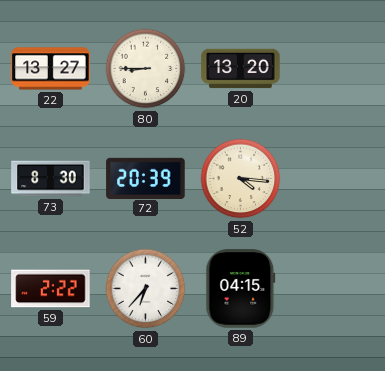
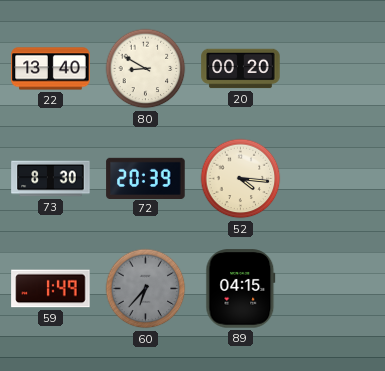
22: 13:27 -> 13:40 (51, 69)
80: 8:45 -> 8:50 (146, 69)
20: 13:20 -> 00:20 (241, 69)
59: 2:22 -> 1:49 (51, 289)
60 dial: white -> grey (146, 289)
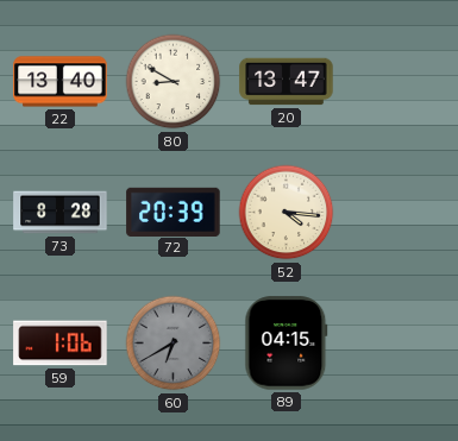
20: 00:20 -> 13:47 (287, 82)
73: 8:30 -> 8:28 (61, 213)
59: 1:49 -> 1:06 (61, 344)
60: 6:37 -> 6:40 (174, 344)
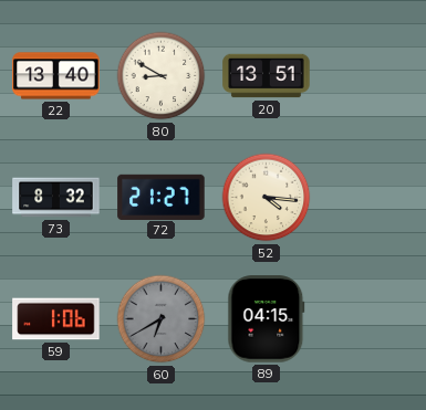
20: 13:47 -> 13:51 (267, 76)
73: 8:28 -> 8:32 (56, 198)
72: 20:39 -> 21:27 (162, 197)
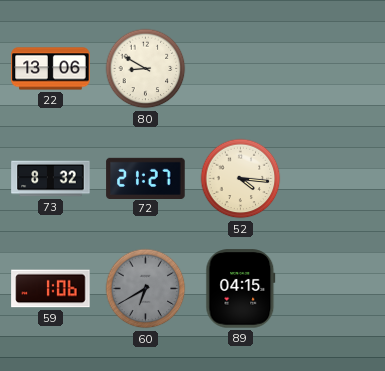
22: 13:40 -> 13:06 (51, 69)
20: 13:51 -> none (267, 76)
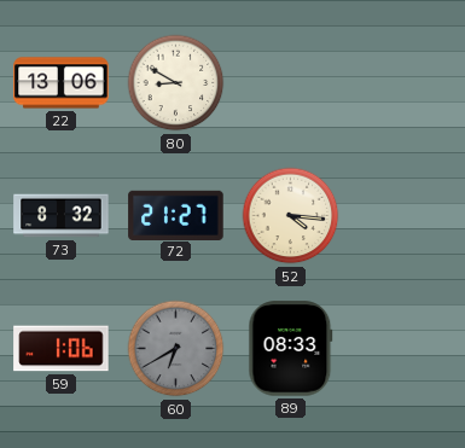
89: 04:15 -> 08:33 (291, 349)
